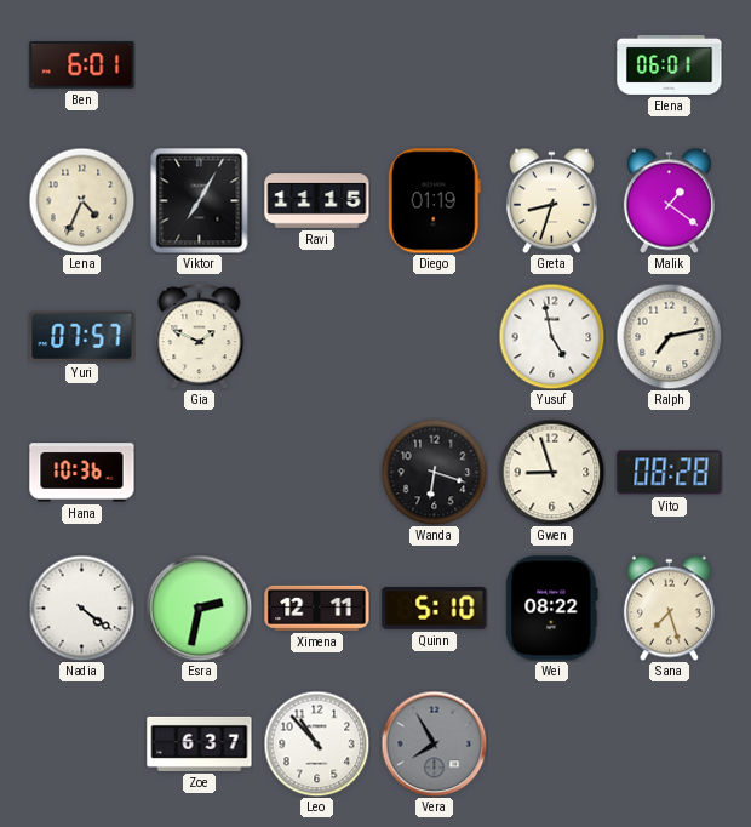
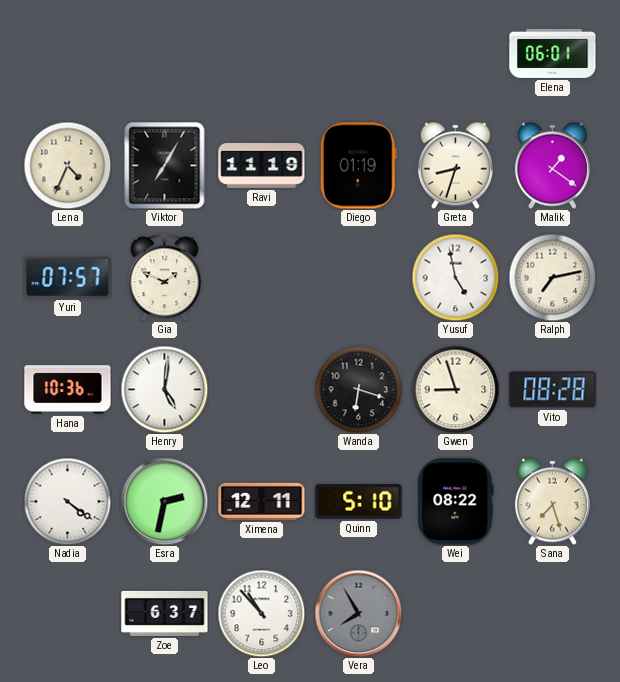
Ben: 6:01 -> none (82, 65)
Ravi: 11:15 -> 11:19 (262, 166)
Henry: none -> 5:01 (164, 389)
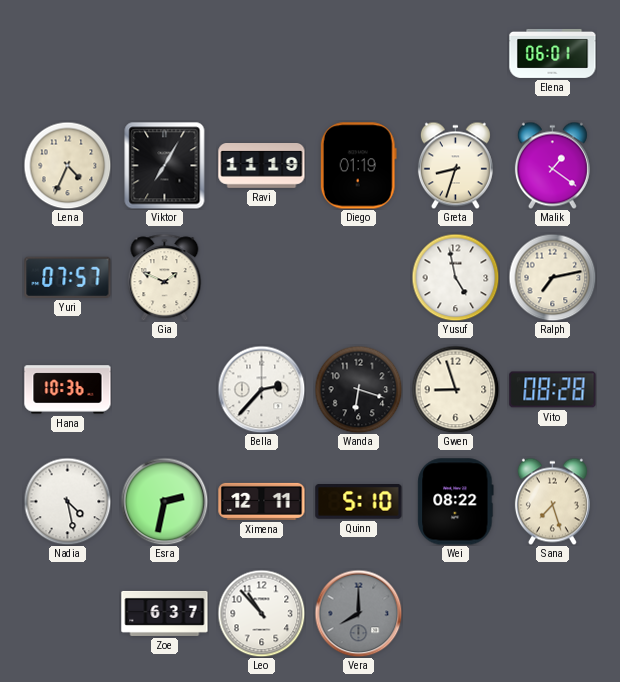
Henry: 5:01 -> none (164, 389)
Bella: none -> 2:37 (261, 389)
Nadia: 4:21 -> 4:28 (67, 501)
Vera: 7:55 -> 8:00 (358, 613)
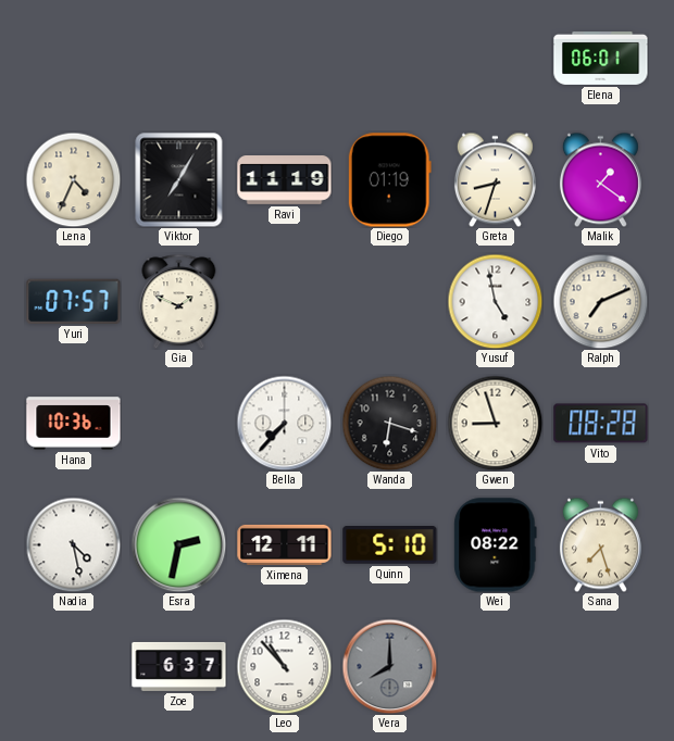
Ralph: 7:13 -> 7:11 (600, 301)
Bella: 2:37 -> 7:37 (284, 423)
